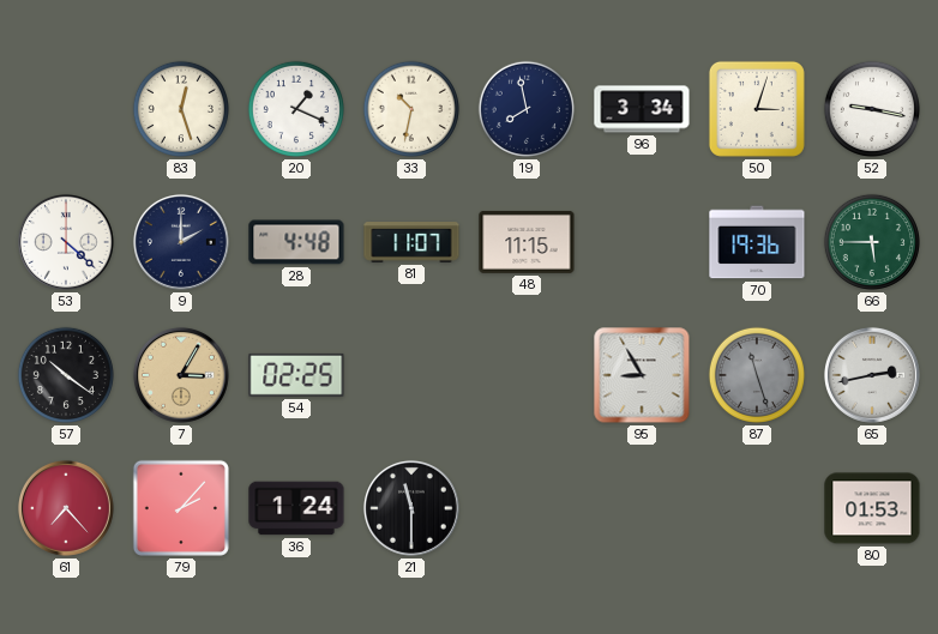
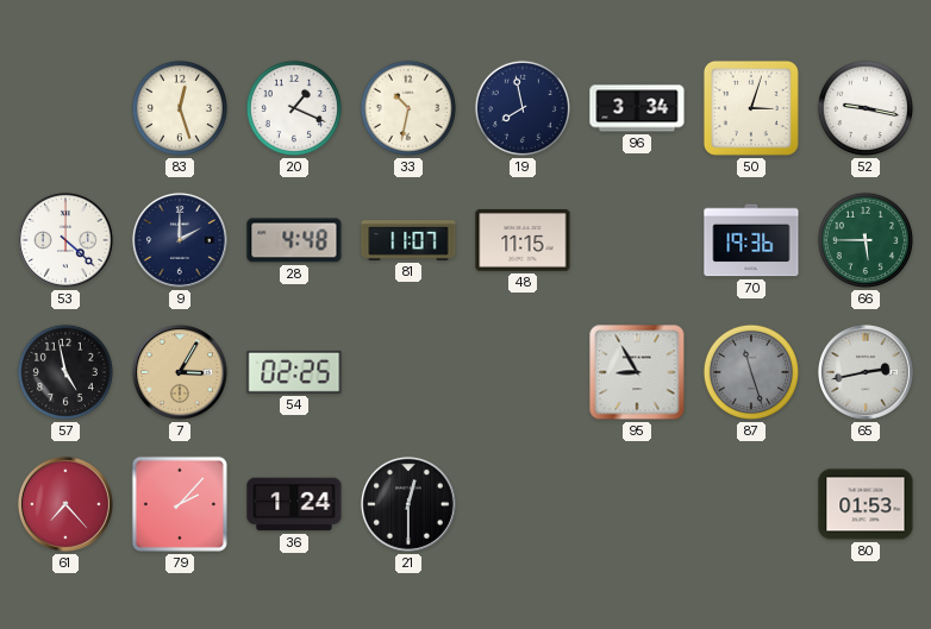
57: 10:21 -> 4:58 (65, 372)
21: 11:30 -> 12:30 (408, 504)
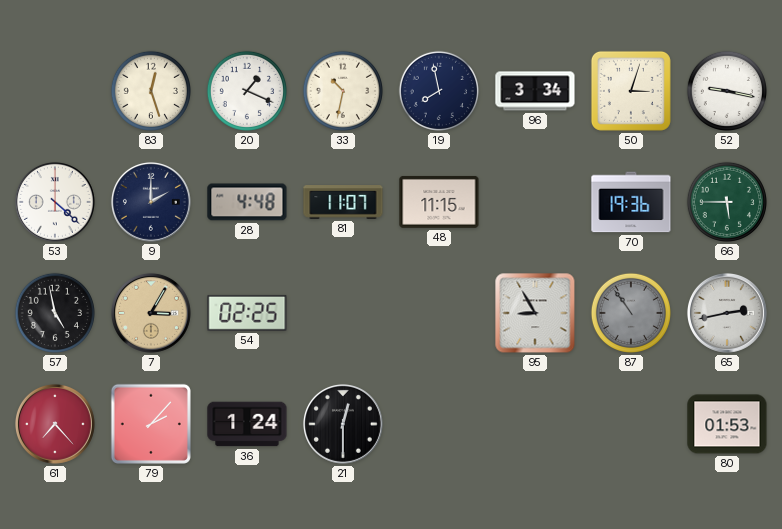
87: 11:27 -> 10:54 (631, 313)
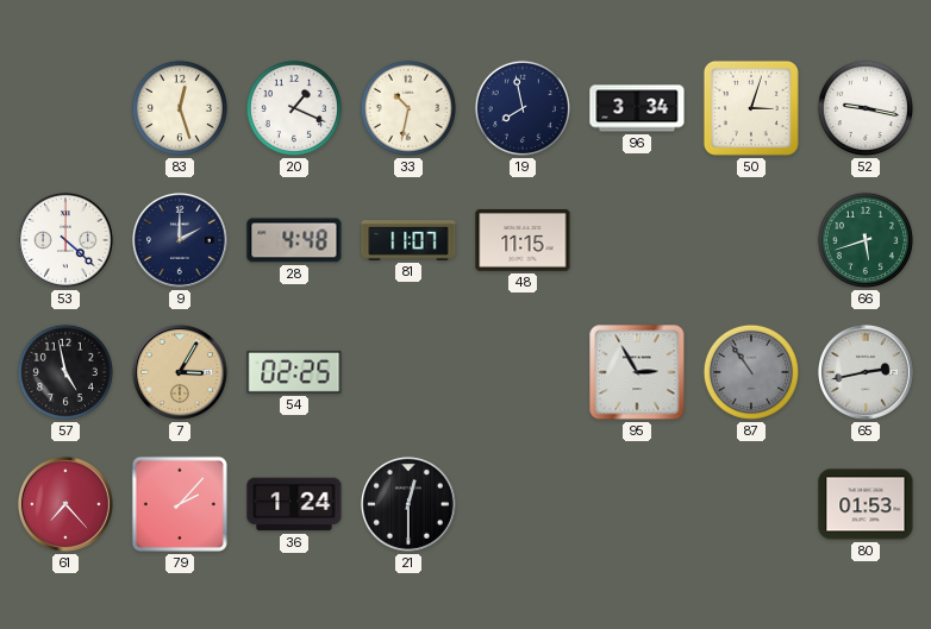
70: 19:36 -> none (631, 202)
66: 5:45 -> 5:42 (866, 240)
95: 8:55 -> 2:55 (637, 372)
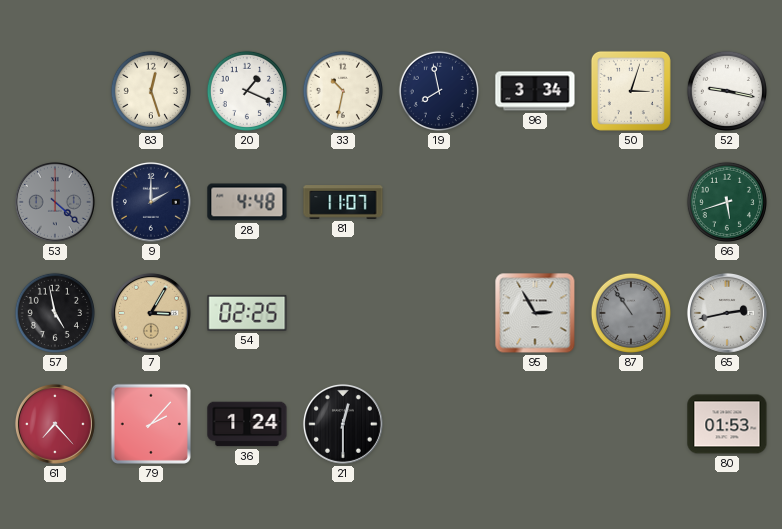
53 dial: white -> grey (55, 202)
48: 11:15 -> none (523, 240)
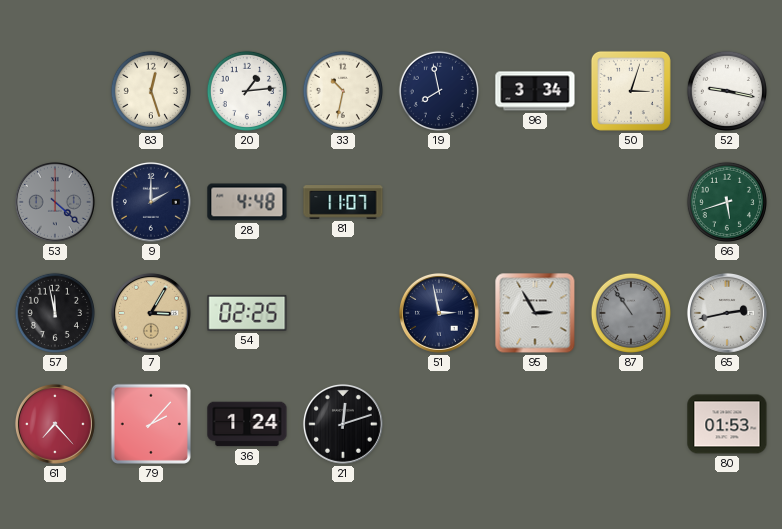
20: 1:19 -> 1:14 (247, 91)
57: 4:58 -> 11:58 (55, 313)
51: none -> 2:58 (439, 313)
21: 12:30 -> 12:12 (343, 424)
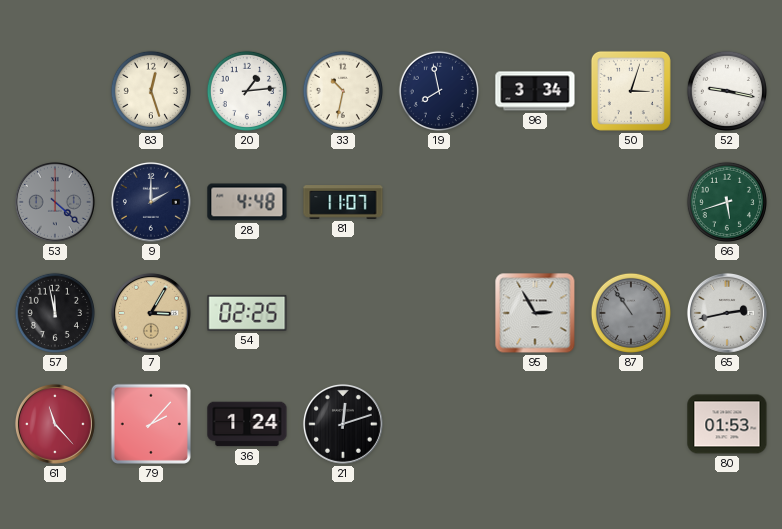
51: 2:58 -> none (439, 313)
61: 7:23 -> 11:23 (55, 424)
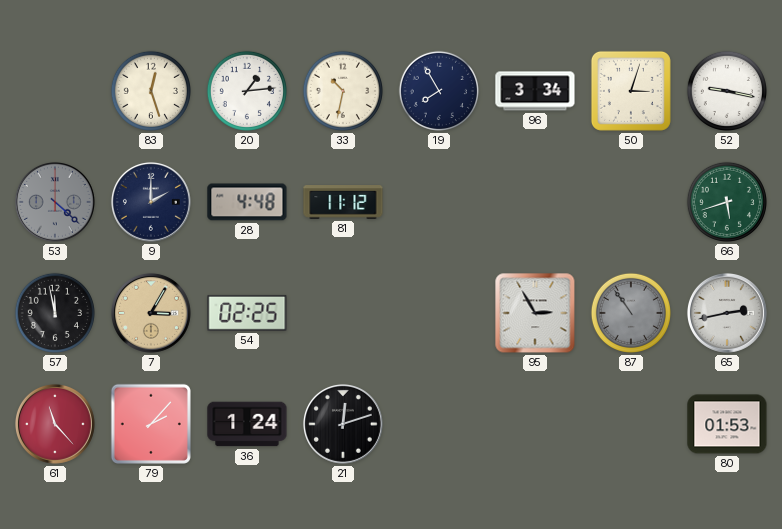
19: 7:58 -> 7:55 (439, 91)
81: 11:07 -> 11:12 (343, 202)
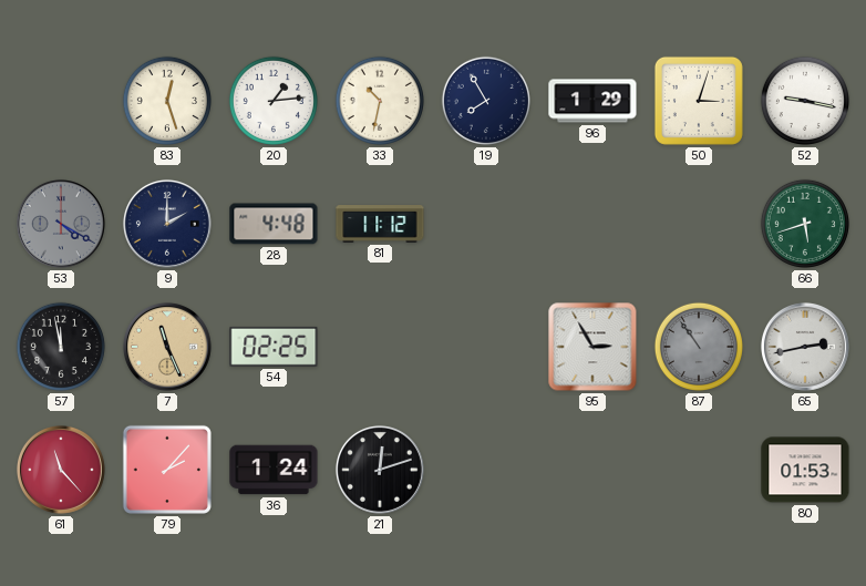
96: 3:34 -> 1:29 (592, 101)
53: 4:22 -> 4:20 (61, 224)
7: 3:05 -> 11:26 (167, 347)
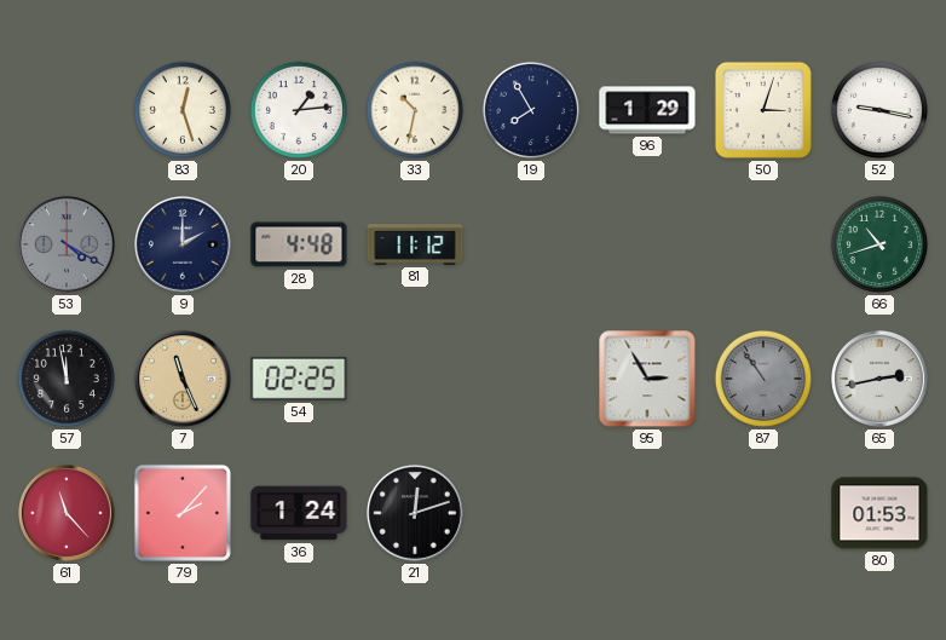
66: 5:42 -> 10:42 (879, 244)
